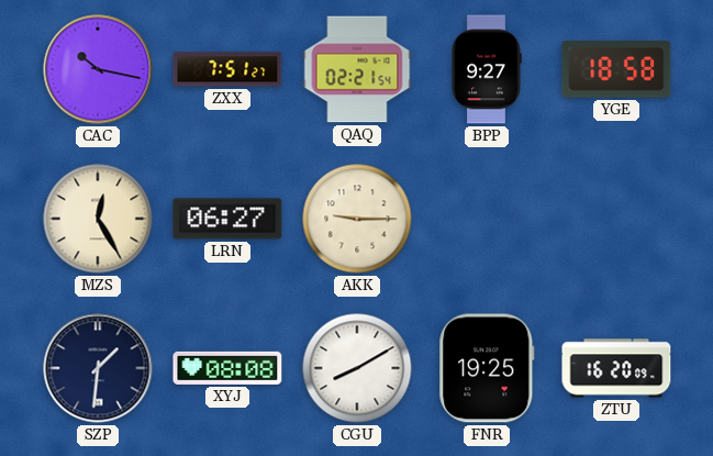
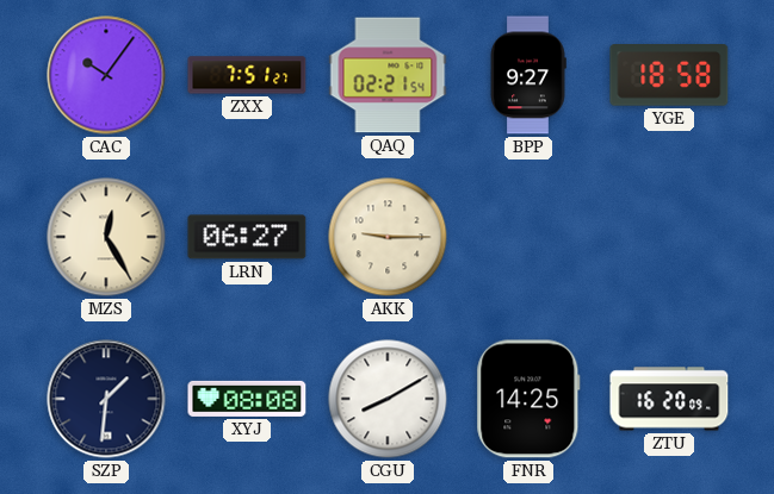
CAC: 10:17 -> 10:06 (106, 75)
FNR: 19:25 -> 14:25 (528, 399)
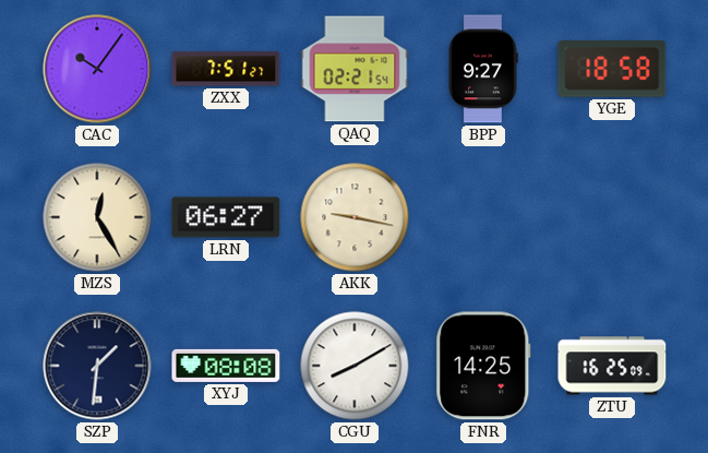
AKK: 9:15 -> 9:17 (355, 217)
ZTU: 16:20 -> 16:25 (612, 366)
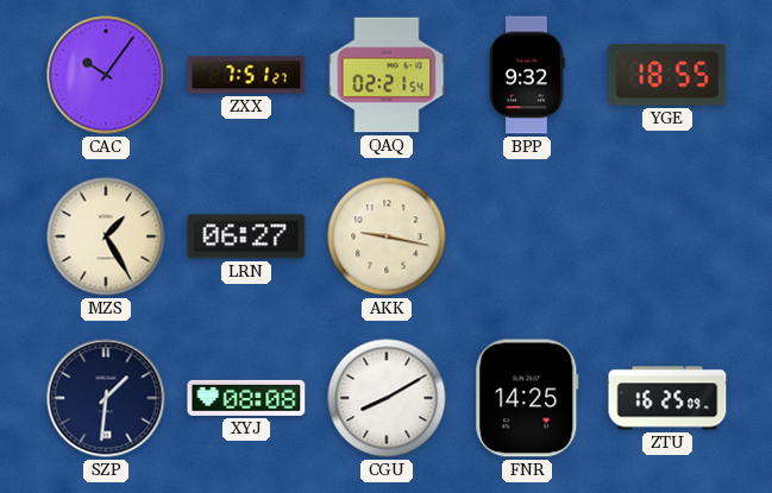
BPP: 9:27 -> 9:32 (527, 75)
YGE: 18:58 -> 18:55 (667, 75)
MZS: 12:25 -> 1:25 (106, 236)
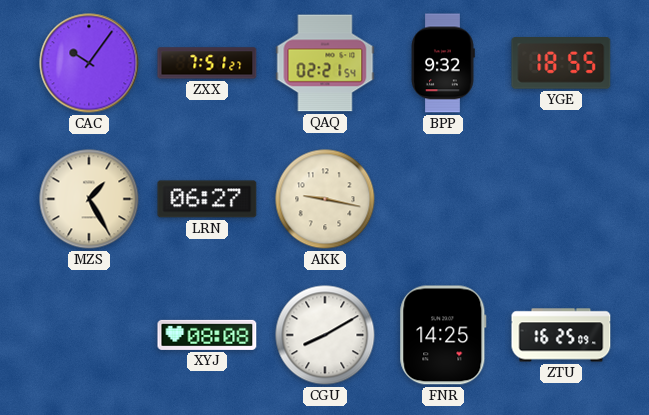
SZP: 1:31 -> none (106, 398)
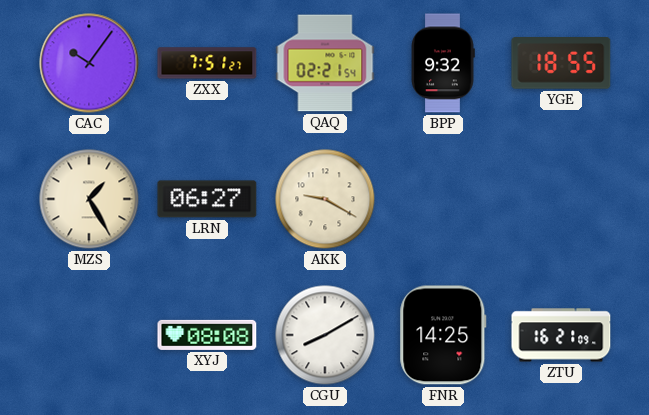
AKK: 9:17 -> 9:20 (325, 199)
ZTU: 16:25 -> 16:21 (561, 335)
